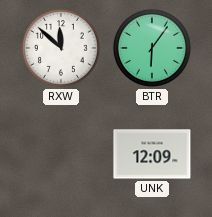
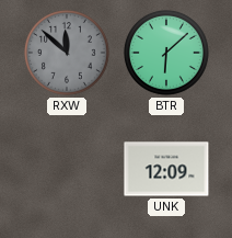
RXW dial: white -> grey (68, 54)
BTR: 6:06 -> 6:08 (167, 54)
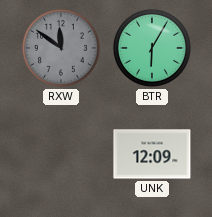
RXW: 11:52 -> 11:51 (62, 49)
BTR: 6:08 -> 6:05 (153, 49)
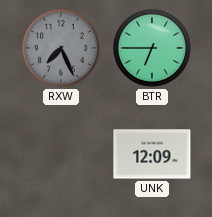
RXW: 11:51 -> 7:26 (62, 49)
BTR: 6:05 -> 6:45 (153, 49)
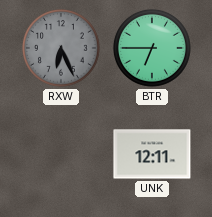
RXW: 7:26 -> 6:26 (62, 49)
UNK: 12:09 -> 12:11 (152, 154)
